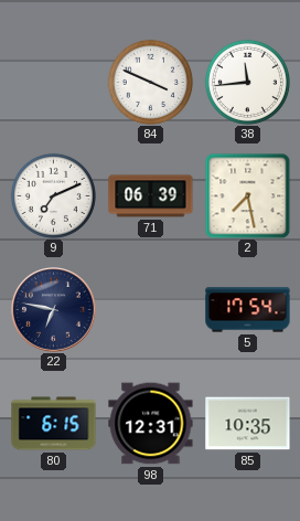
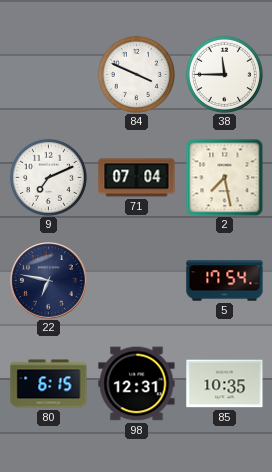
38: 11:44 -> 11:45 (224, 74)
71: 06:39 -> 07:04 (137, 178)
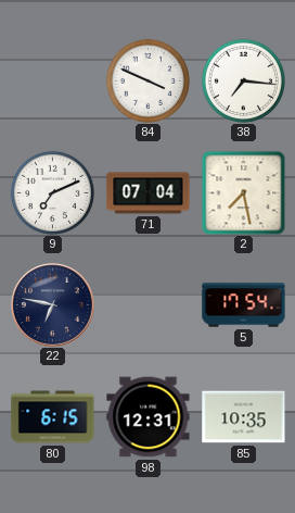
38: 11:45 -> 7:16 (243, 80)
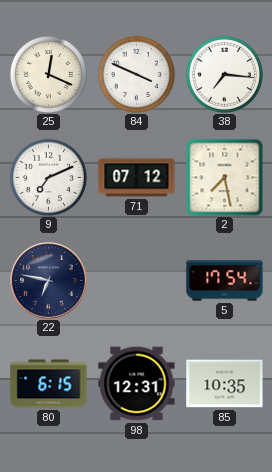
25: none -> 12:19 (48, 74)
71: 07:04 -> 07:12 (137, 178)
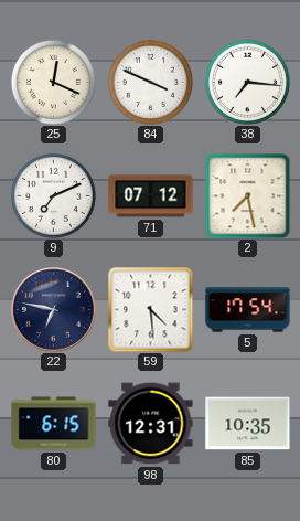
59: none -> 4:29 (150, 309)
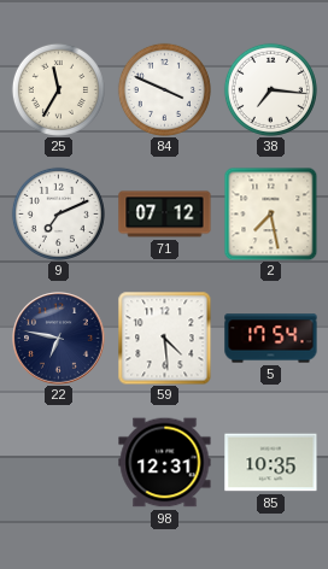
25: 12:19 -> 11:35 (58, 89)
80: 6:15 -> none (54, 424)
